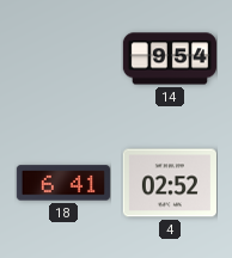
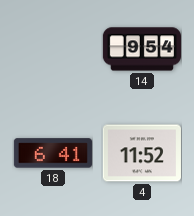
4: 02:52 -> 11:52 (142, 153)
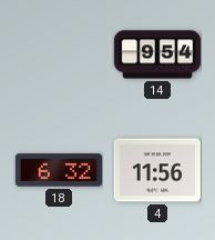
18: 6:41 -> 6:32 (59, 170)
4: 11:52 -> 11:56 (157, 170)
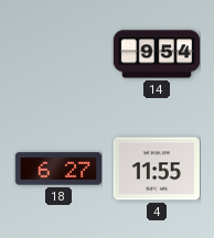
18: 6:32 -> 6:27 (58, 169)
4: 11:56 -> 11:55 (157, 169)
